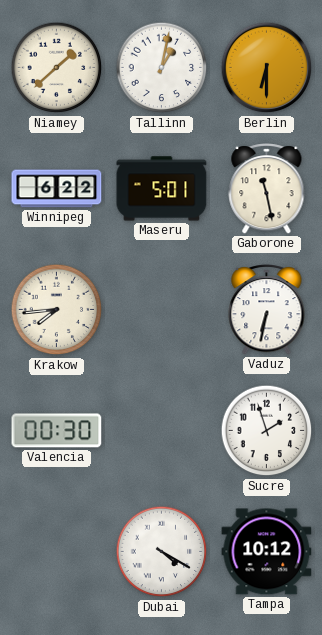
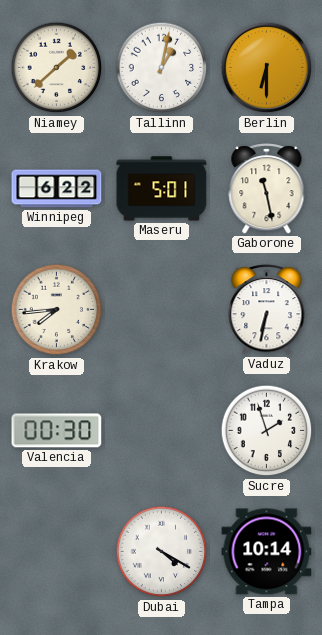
Tampa: 10:12 -> 10:14 (267, 552)
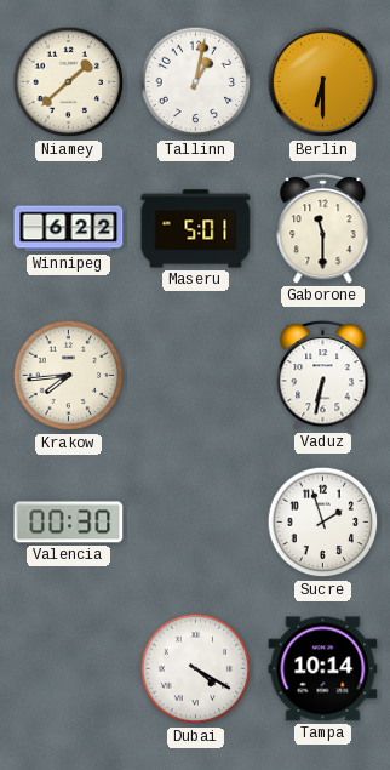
Gaborone: 11:28 -> 11:30 (323, 229)
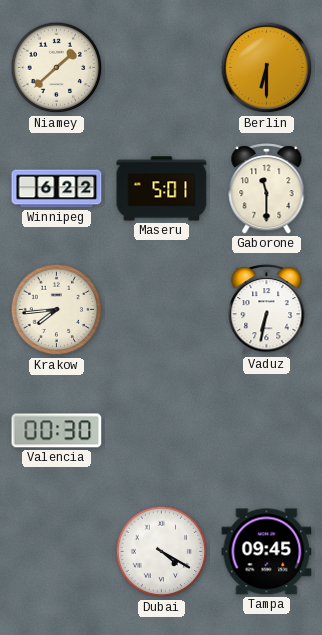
Tallinn: 1:02 -> none (196, 82)
Sucre: 1:57 -> none (323, 523)
Tampa: 10:14 -> 09:45 (267, 552)
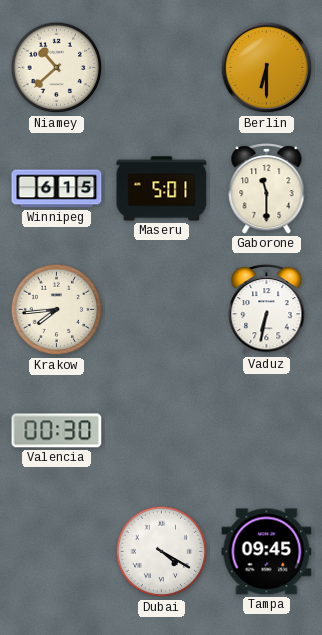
Niamey: 1:38 -> 10:38 (57, 68)
Winnipeg: 6:22 -> 6:15 (57, 189)
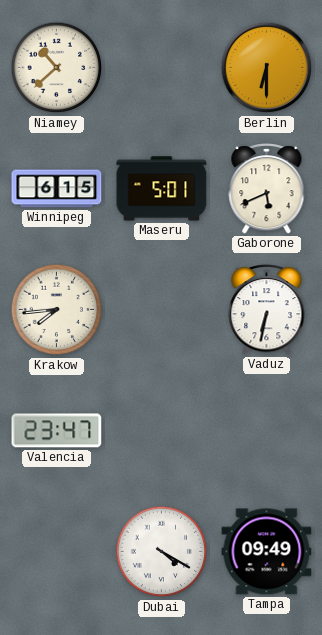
Gaborone: 11:30 -> 5:41 (267, 189)
Valencia: 00:30 -> 23:47 (57, 431)
Tampa: 09:45 -> 09:49 (267, 552)
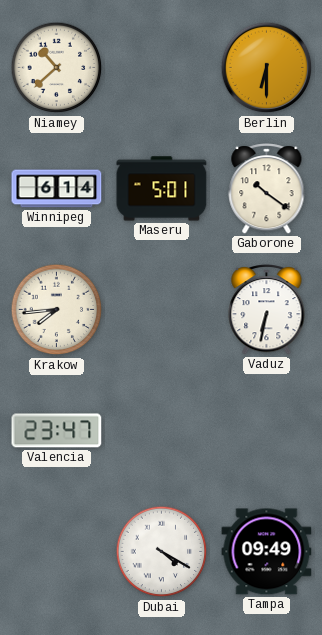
Winnipeg: 6:15 -> 6:14 (57, 189)
Gaborone: 5:41 -> 10:21 (267, 189)
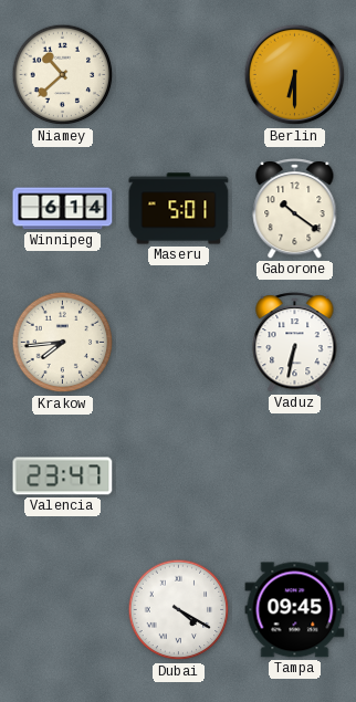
Tampa: 09:49 -> 09:45 (295, 610)
